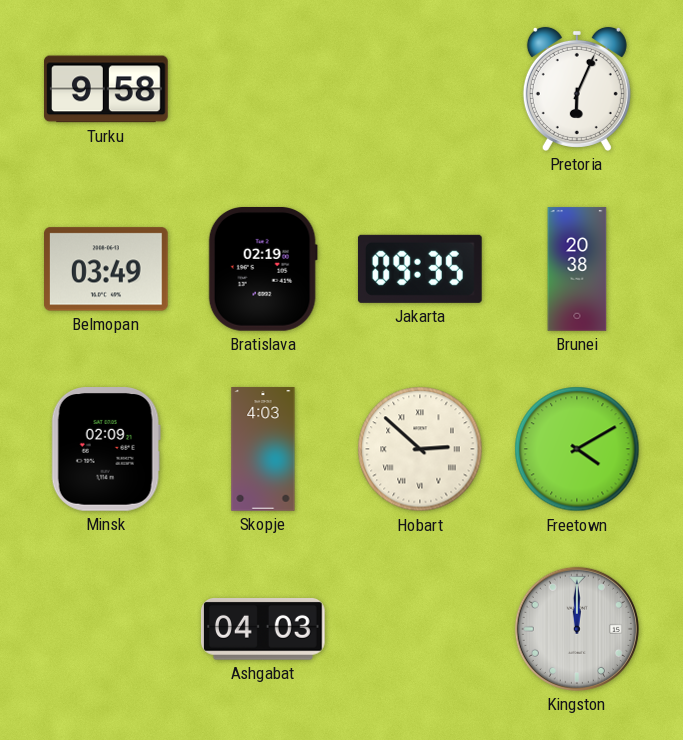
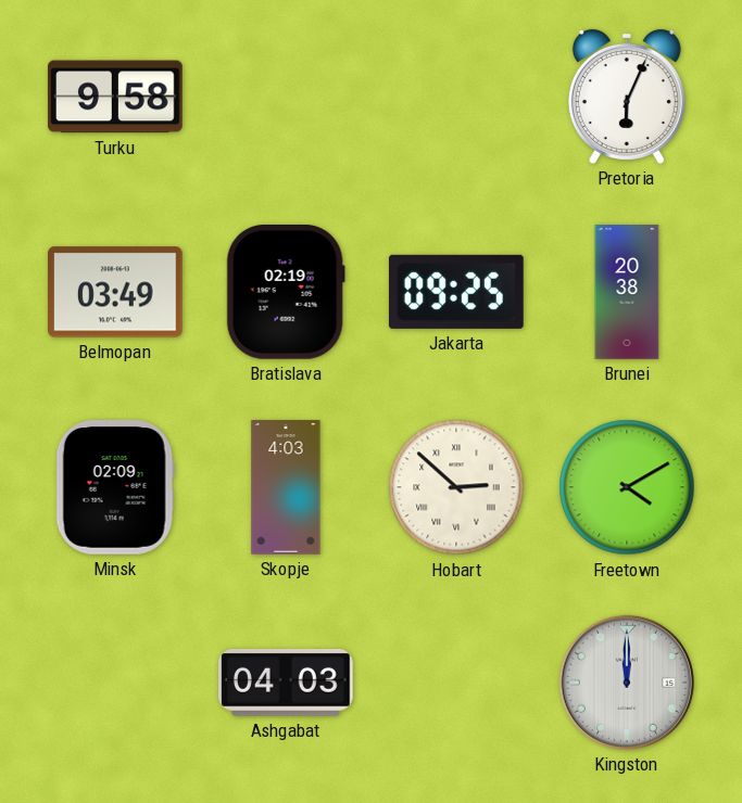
Jakarta: 09:35 -> 09:25 (456, 292)
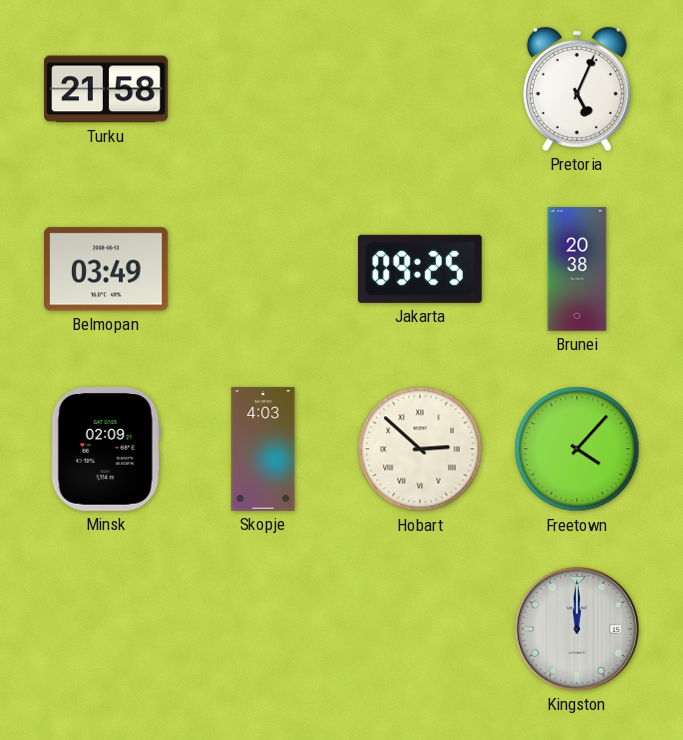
Turku: 9:58 -> 21:58 (107, 89)
Pretoria: 6:04 -> 5:04 (577, 89)
Bratislava: 02:19 -> none (286, 293)
Freetown: 4:10 -> 4:07 (577, 449)
Ashgabat: 04:03 -> none (287, 684)
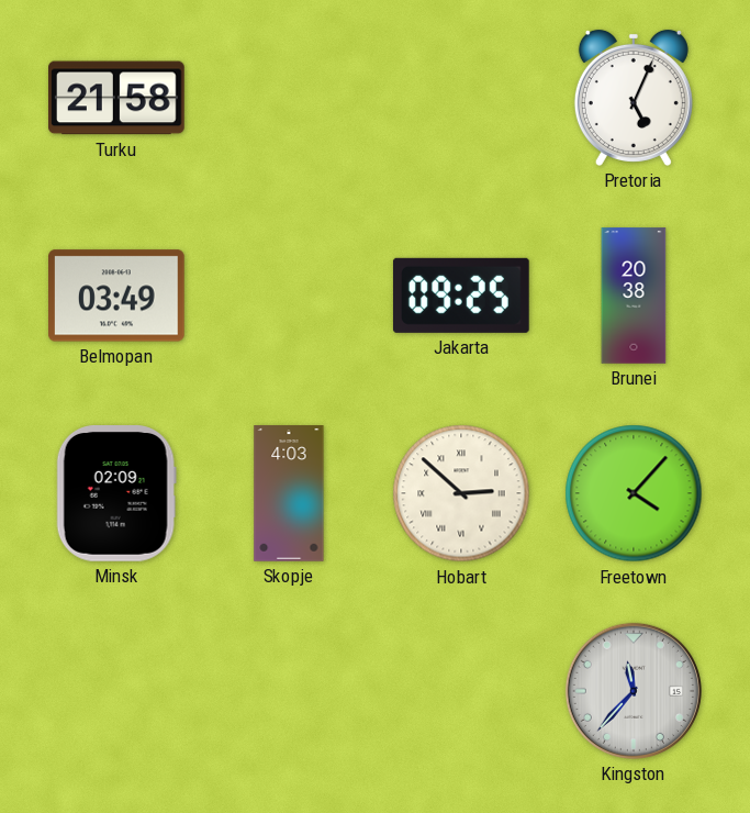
Kingston: 12:00 -> 11:37 (634, 691)
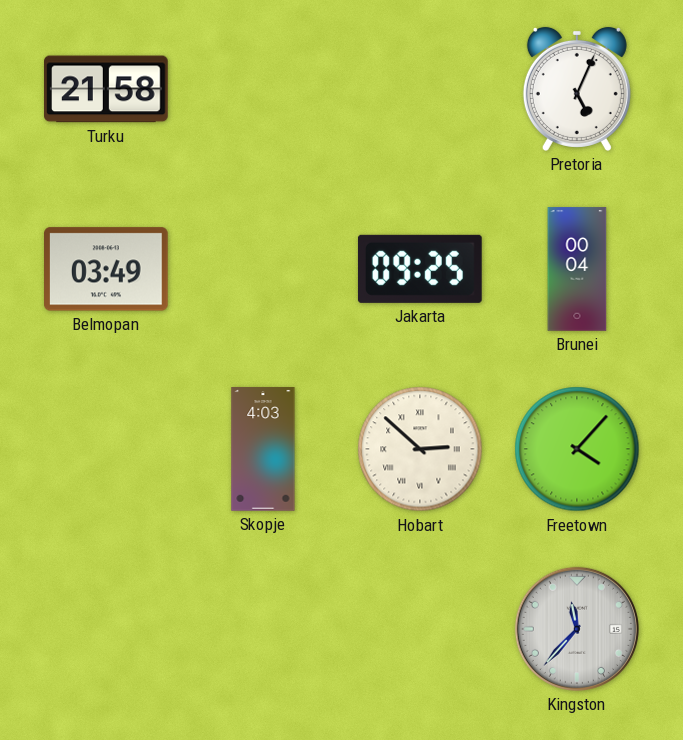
Brunei: 20:38 -> 00:04 (577, 269)
Minsk: 02:09 -> none (116, 494)
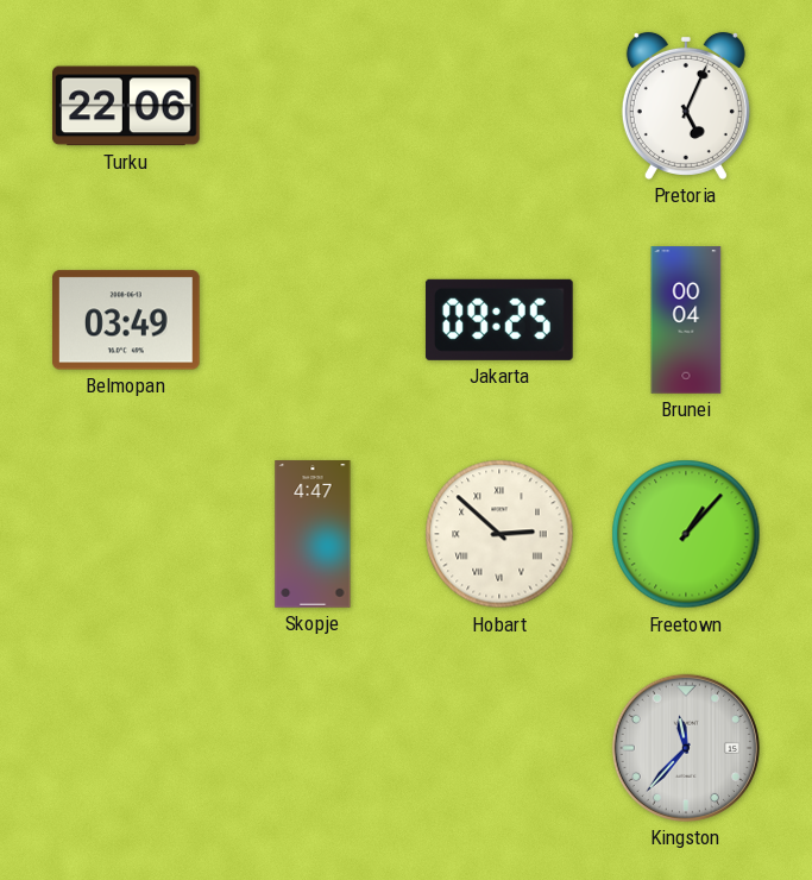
Turku: 21:58 -> 22:06 (127, 106)
Skopje: 4:03 -> 4:47 (313, 534)
Freetown: 4:07 -> 1:07 (686, 534)
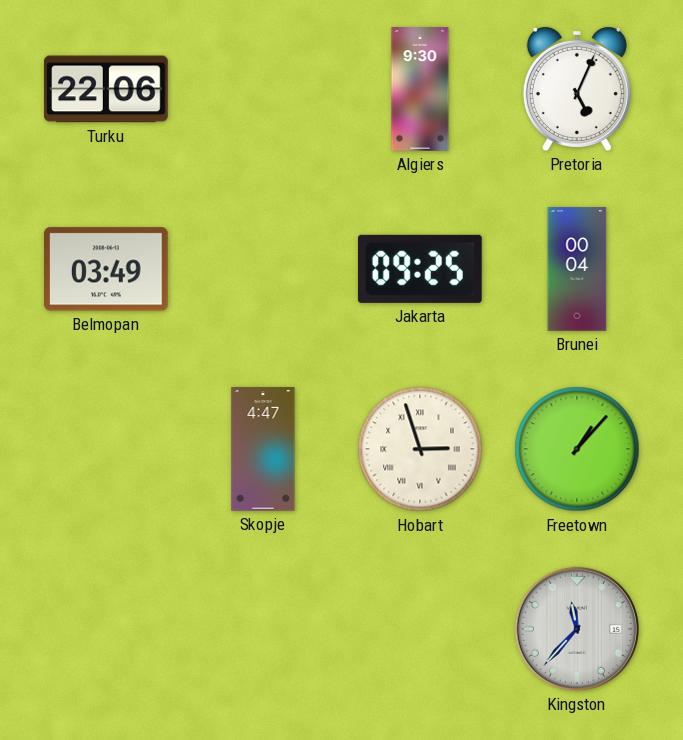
Algiers: none -> 9:30 (420, 89)
Hobart: 2:52 -> 2:57 (420, 449)
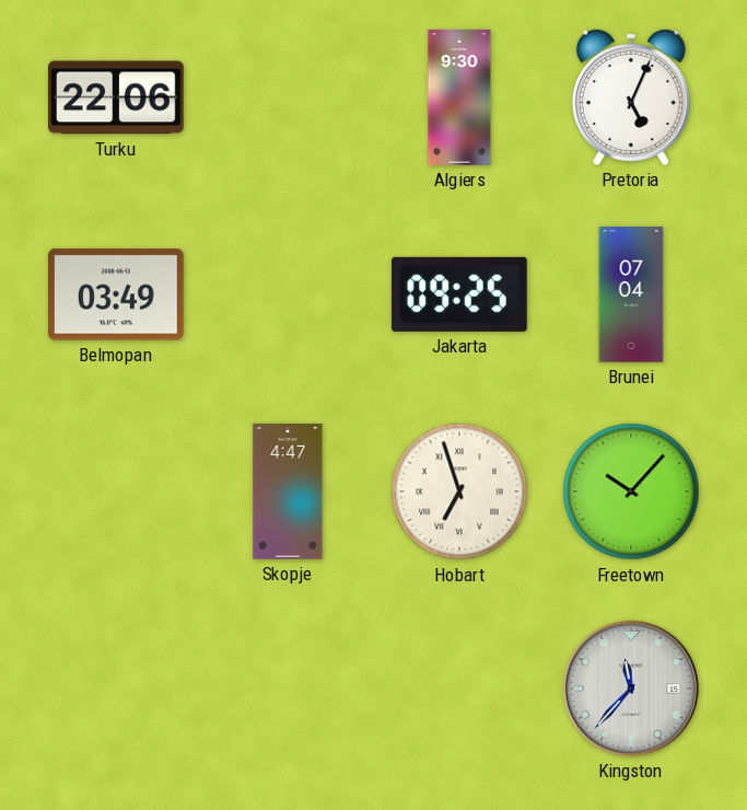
Brunei: 00:04 -> 07:04 (631, 294)
Hobart: 2:57 -> 6:57 (459, 491)
Freetown: 1:07 -> 10:07 (631, 491)
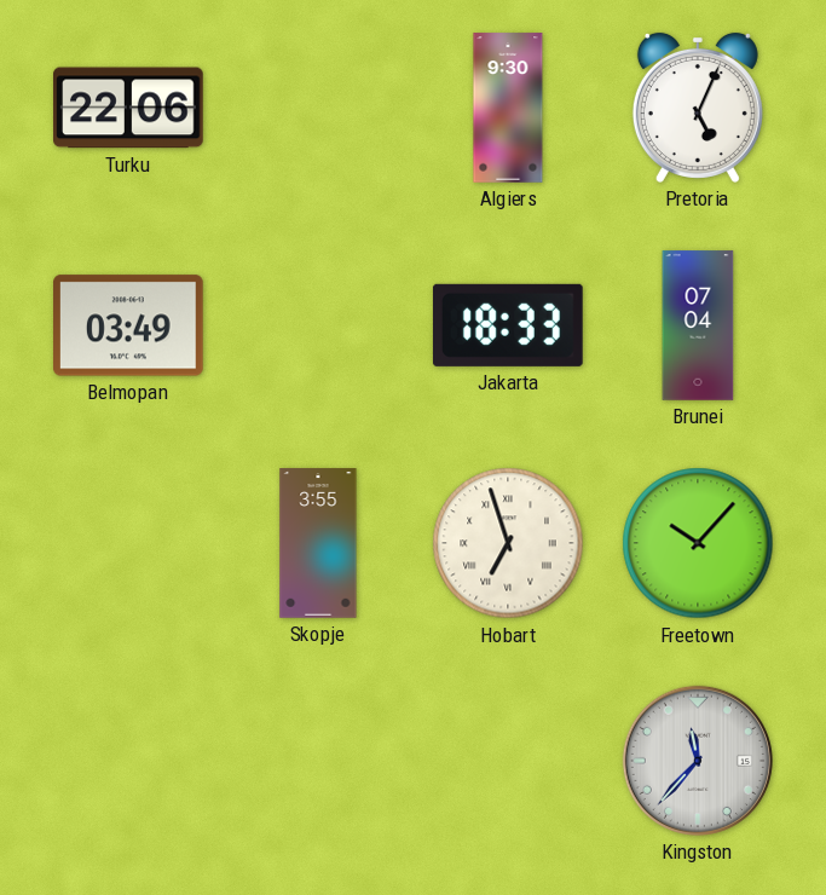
Jakarta: 09:25 -> 18:33 (508, 325)
Skopje: 4:47 -> 3:55 (318, 543)
